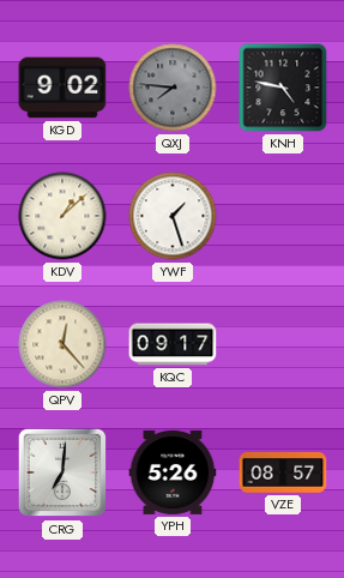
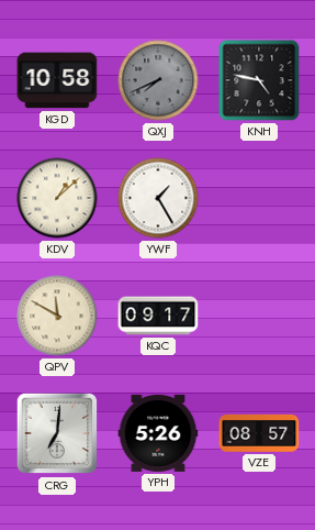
KGD: 9:02 -> 10:58 (57, 80)
QXJ: 7:46 -> 7:41 (158, 80)
YWF: 1:27 -> 1:25 (158, 198)
QPV: 12:23 -> 11:50 (57, 316)
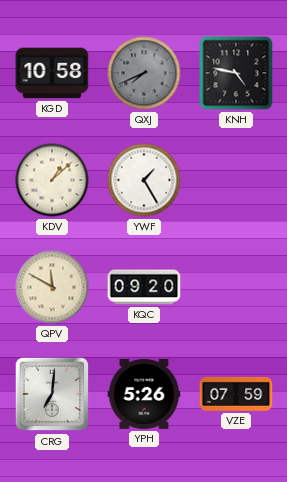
KQC: 09:17 -> 09:20 (144, 287)
VZE: 08:57 -> 07:59 (236, 394)
